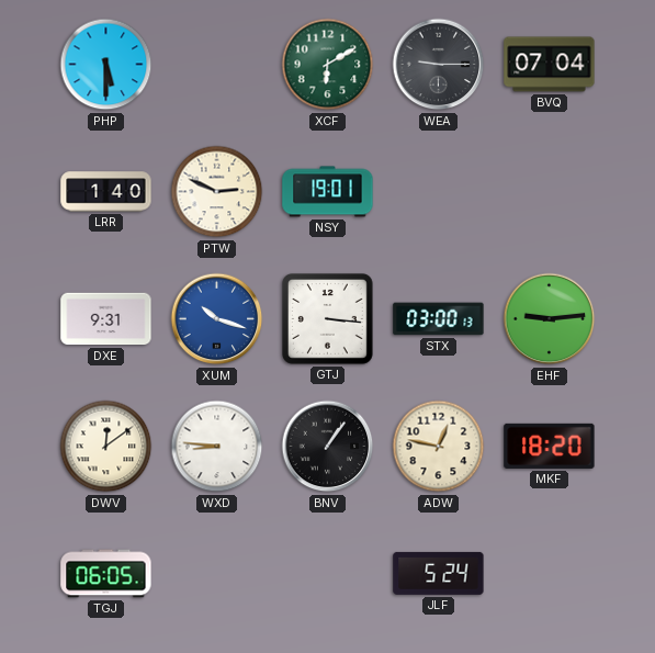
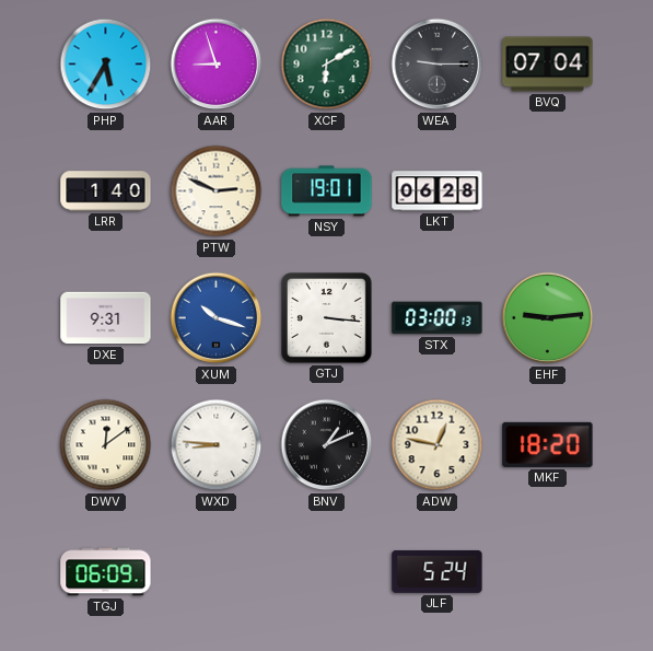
PHP: 5:30 -> 5:35 (106, 65)
AAR: none -> 8:57 (217, 65)
LKT: none -> 06:28 (438, 191)
BNV: 1:06 -> 1:11 (327, 445)
TGJ: 06:05 -> 06:09 (106, 572)
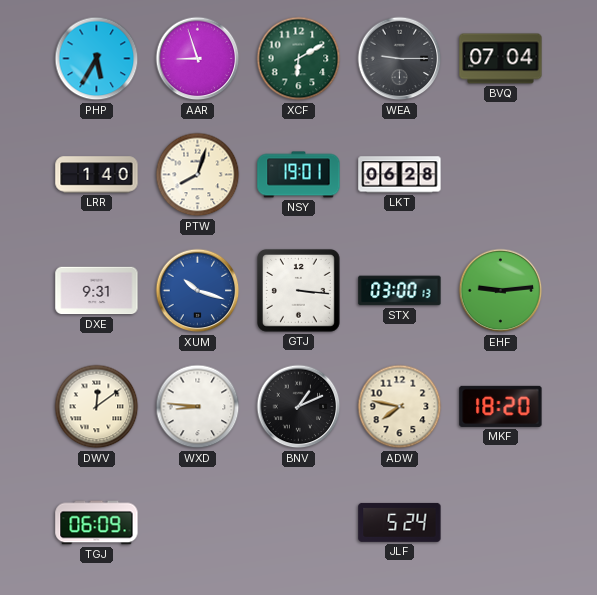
PTW: 2:49 -> 8:03 (198, 175)
ADW: 12:47 -> 7:47 (400, 407)
